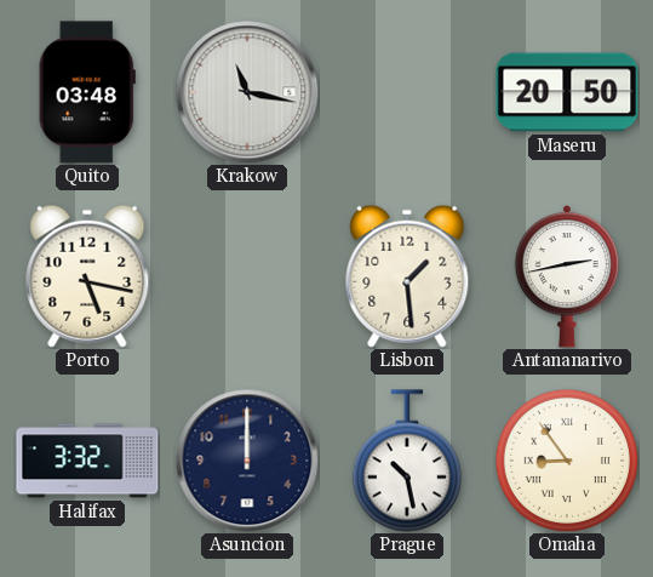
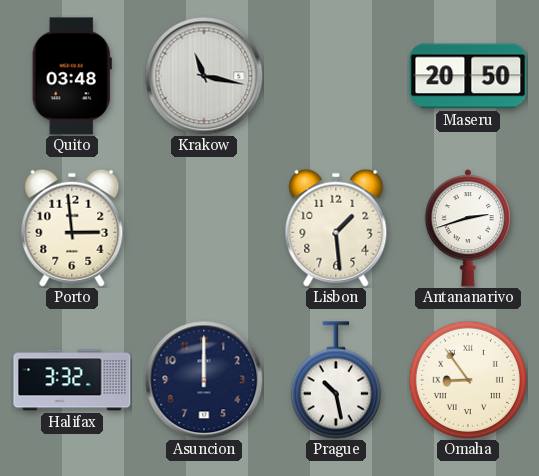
Porto: 5:17 -> 2:59 (72, 228)
Antananarivo: 2:43 -> 2:42 (467, 228)
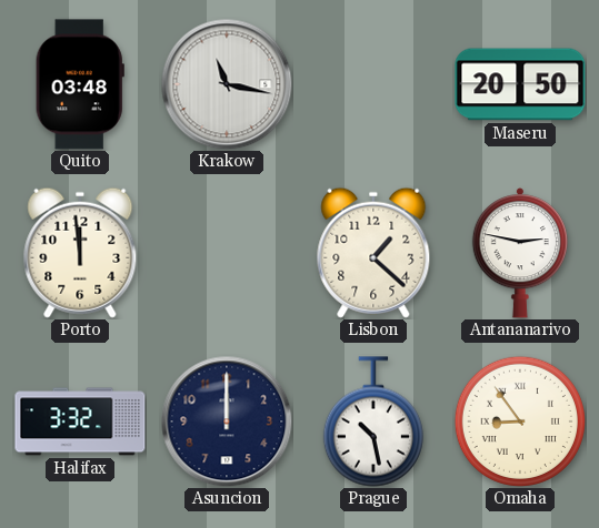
Porto: 2:59 -> 11:59 (80, 253)
Lisbon: 1:29 -> 1:22 (373, 253)
Antananarivo: 2:42 -> 2:47 (519, 253)
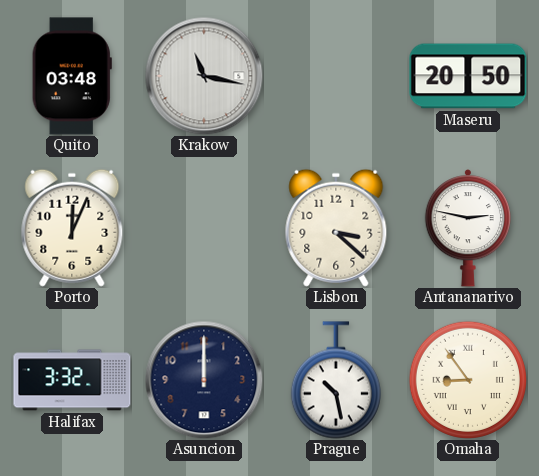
Porto: 11:59 -> 12:04 (72, 228)
Lisbon: 1:22 -> 3:22 (336, 228)
